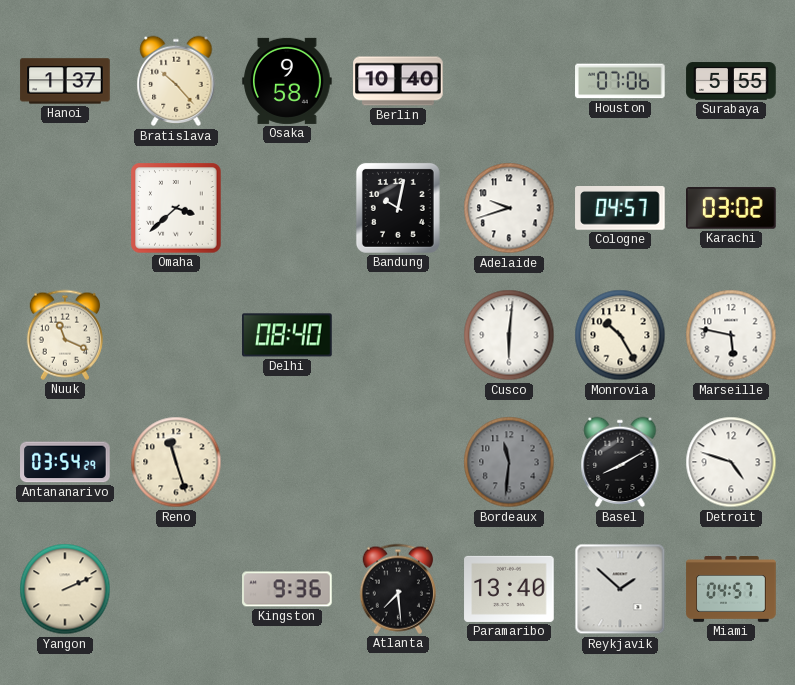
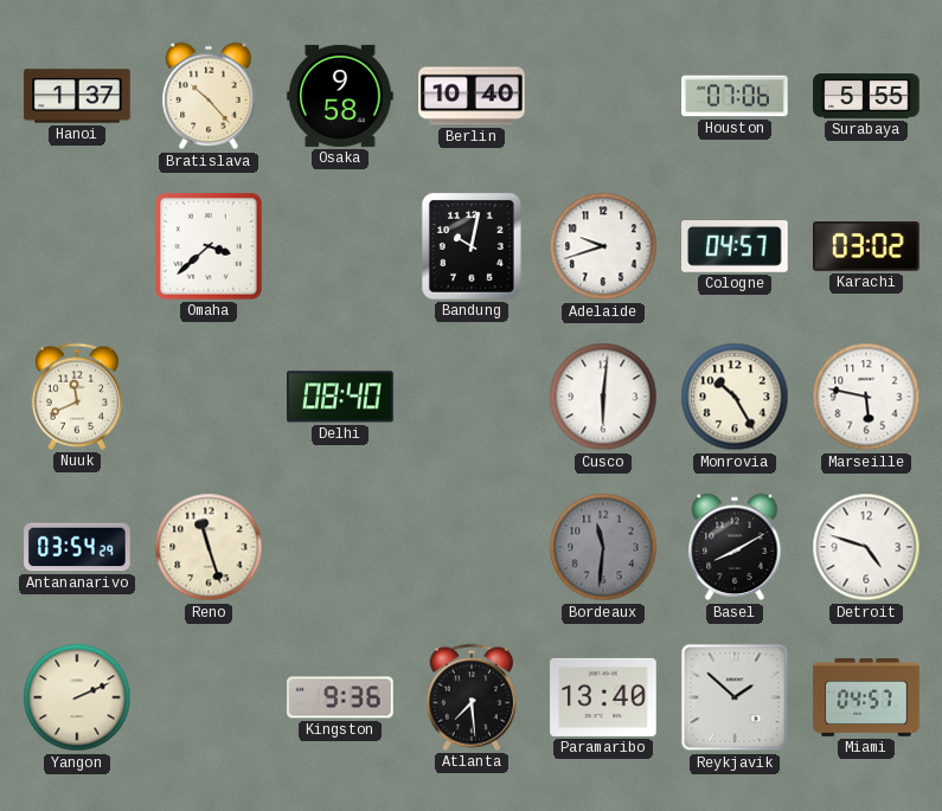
Nuuk: 11:19 -> 11:41 (77, 397)
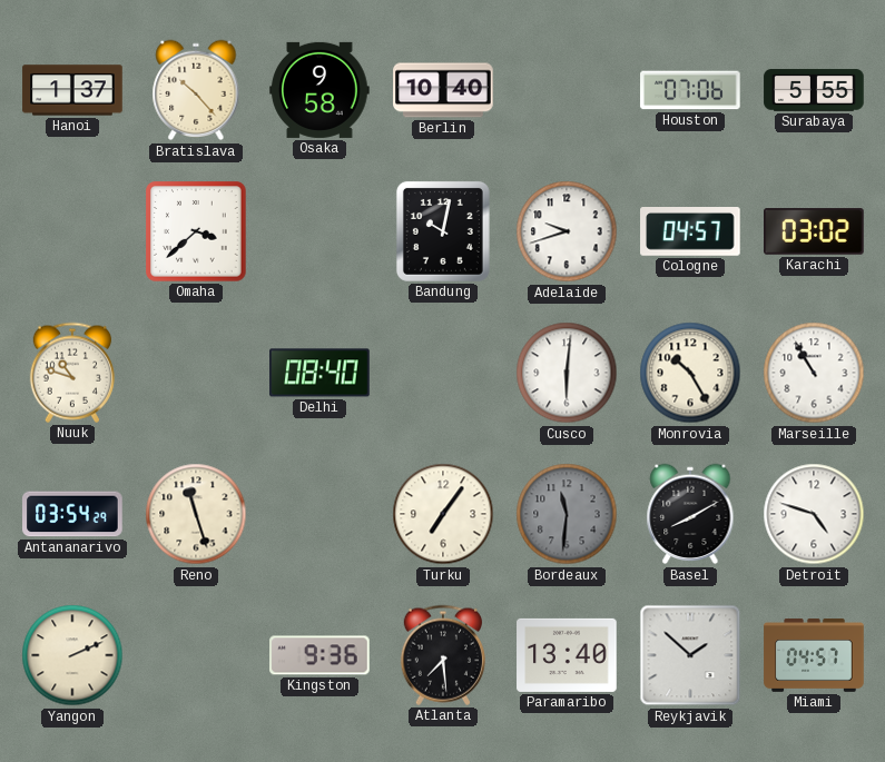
Nuuk: 11:41 -> 10:48 (72, 373)
Marseille: 5:47 -> 10:55 (814, 373)
Turku: none -> 7:06 (443, 514)
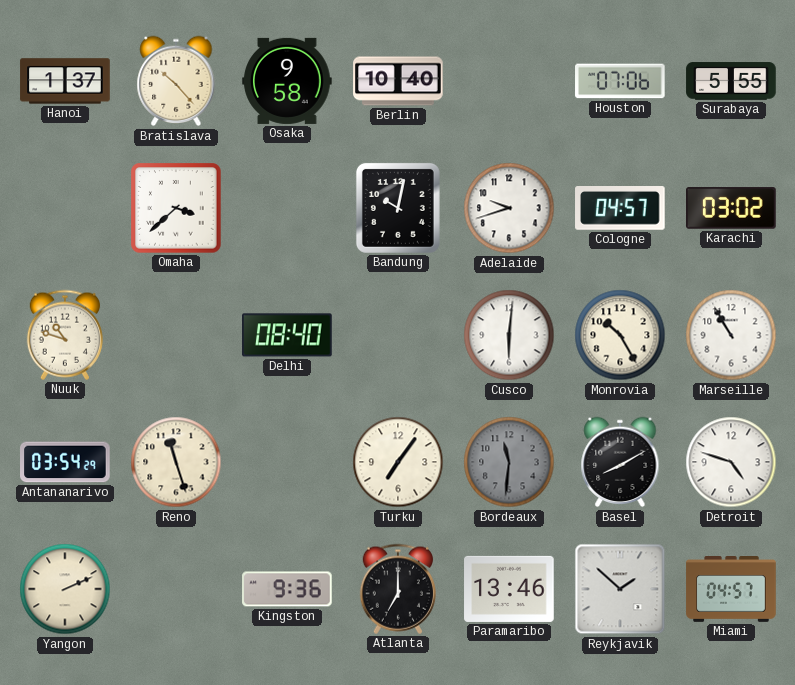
Atlanta: 7:29 -> 7:00 (398, 589)
Paramaribo: 13:40 -> 13:46 (509, 589)
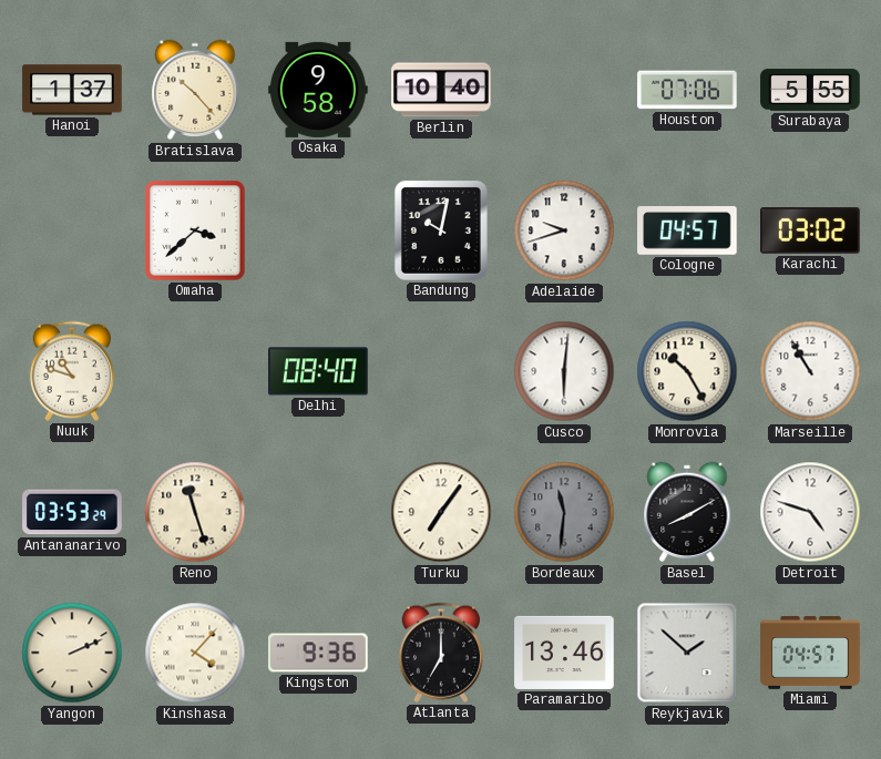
Antananarivo: 03:54 -> 03:53 (72, 512)
Kinshasa: none -> 4:07 (195, 653)
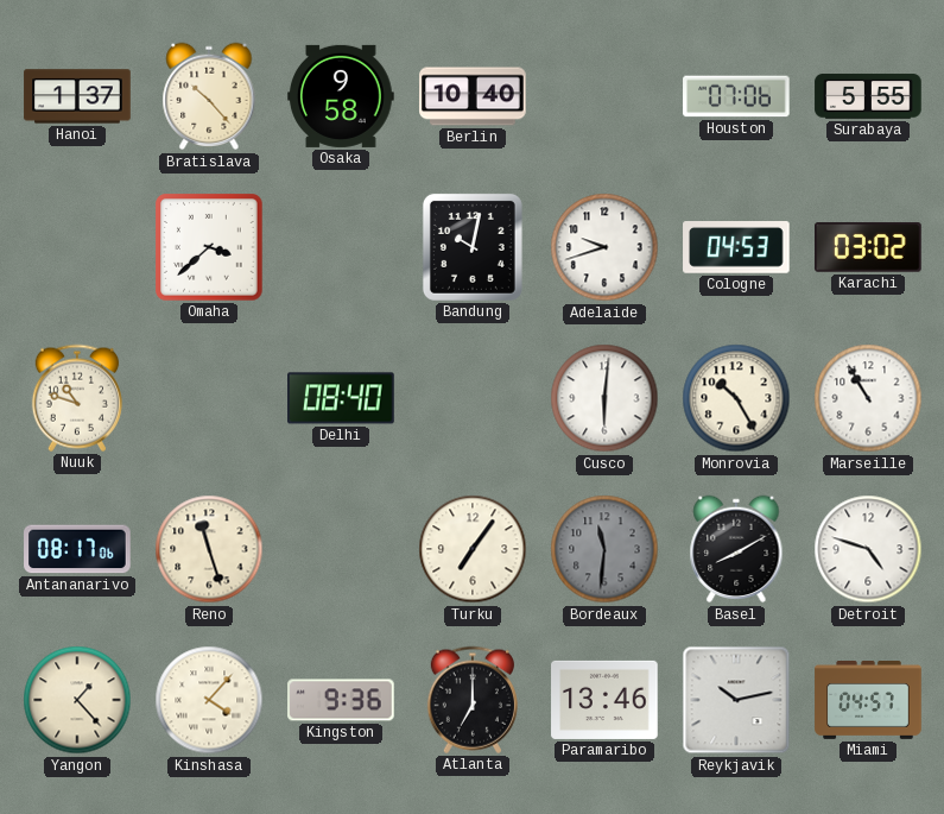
Cologne: 04:57 -> 04:53 (736, 248)
Antananarivo: 03:53 -> 08:17 (77, 549)
Yangon: 2:11 -> 1:23 (77, 700)
Reykjavik: 1:52 -> 10:13 (736, 700)
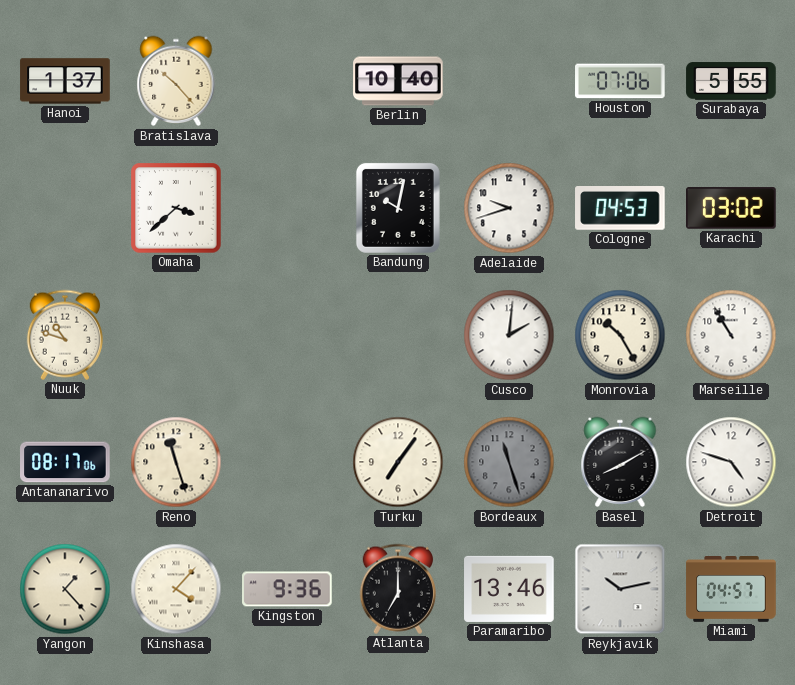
Osaka: 9:58 -> none (341, 96)
Delhi: 08:40 -> none (341, 398)
Cusco: 6:01 -> 2:01 (509, 335)
Bordeaux: 11:31 -> 11:27 (509, 462)
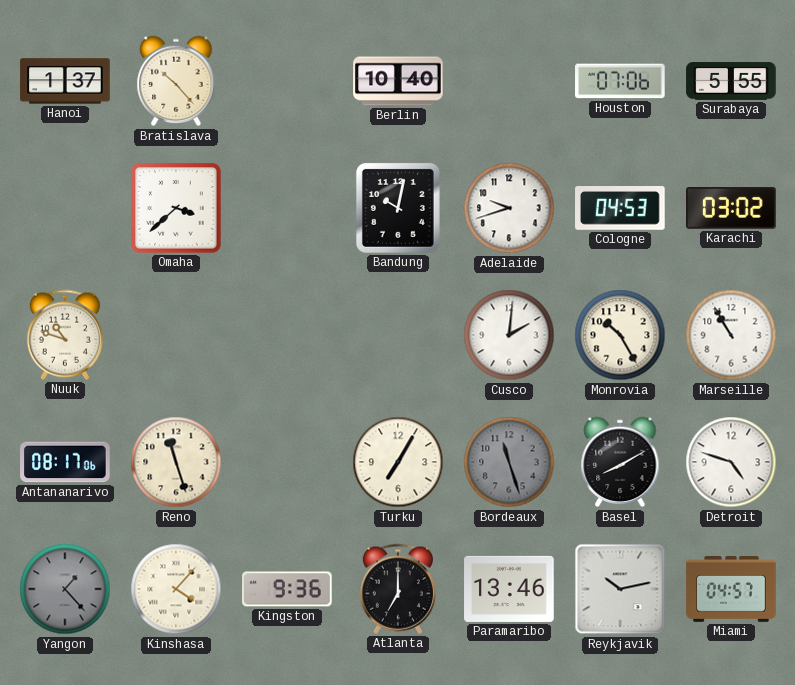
Turku: 7:06 -> 7:05 (398, 462)
Yangon dial: cream -> grey (65, 589)
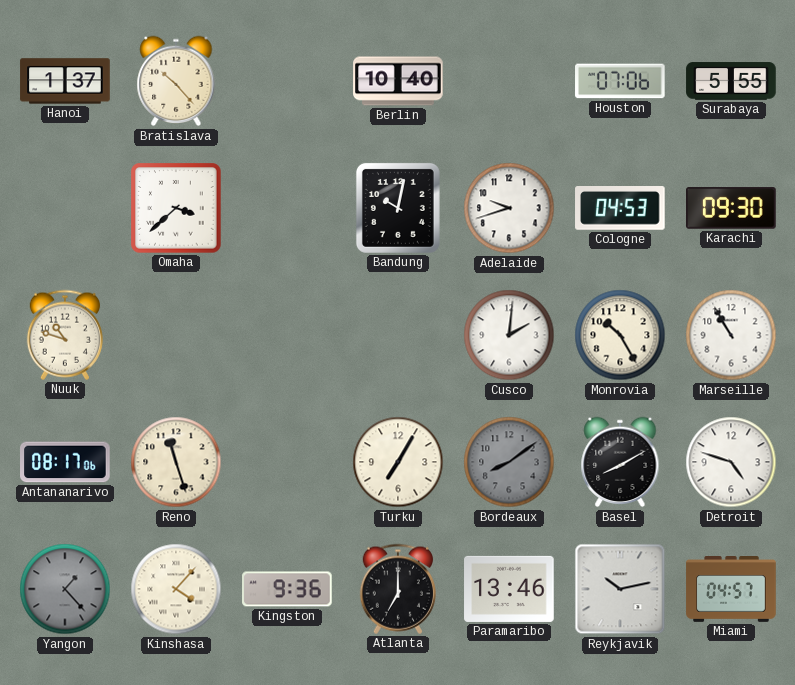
Karachi: 03:02 -> 09:30 (731, 208)
Bordeaux: 11:27 -> 8:09 (509, 462)
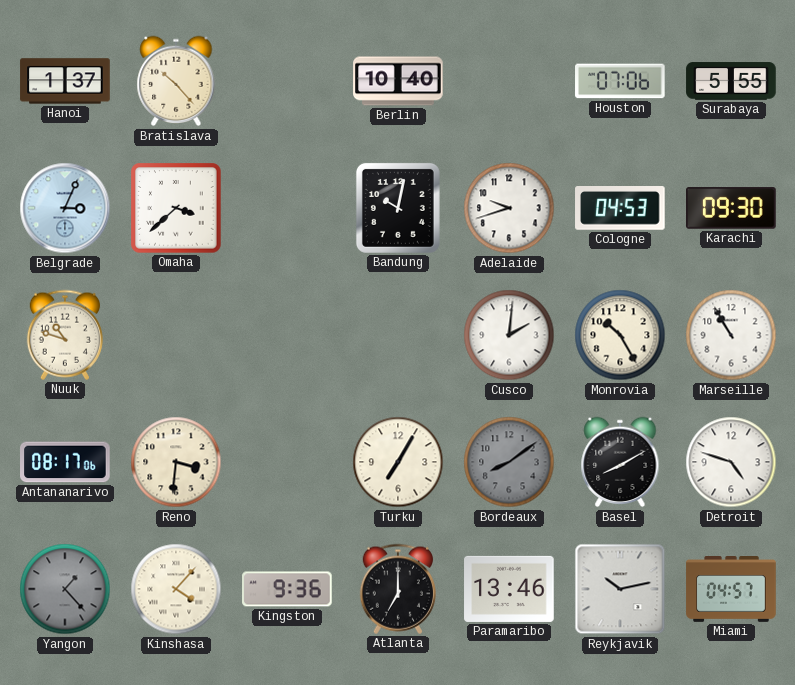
Belgrade: none -> 3:04 (65, 208)
Reno: 11:27 -> 3:31 (176, 462)
